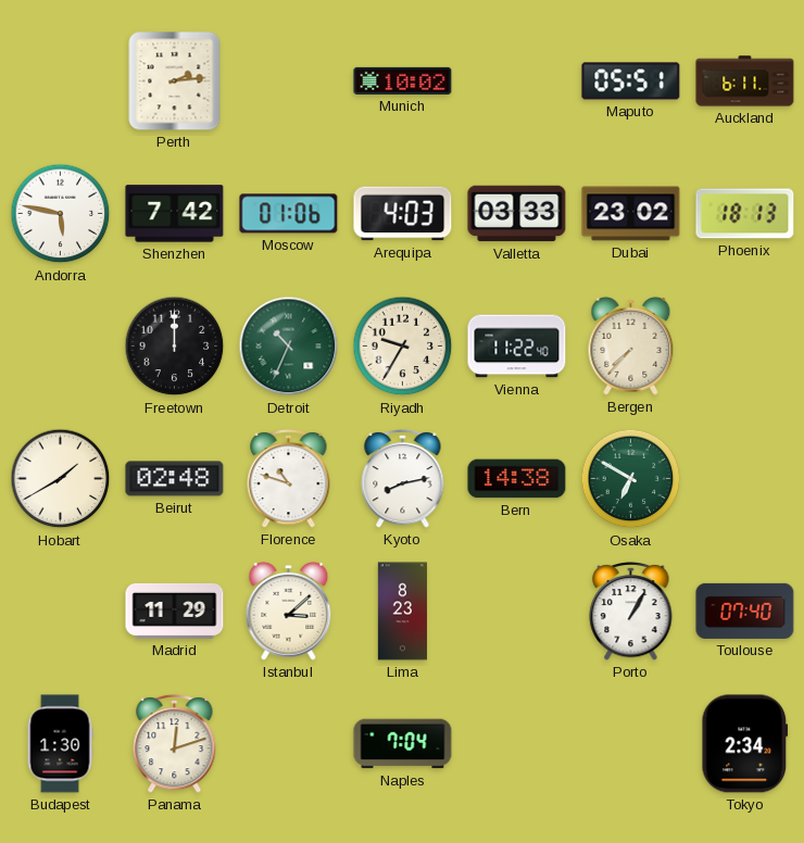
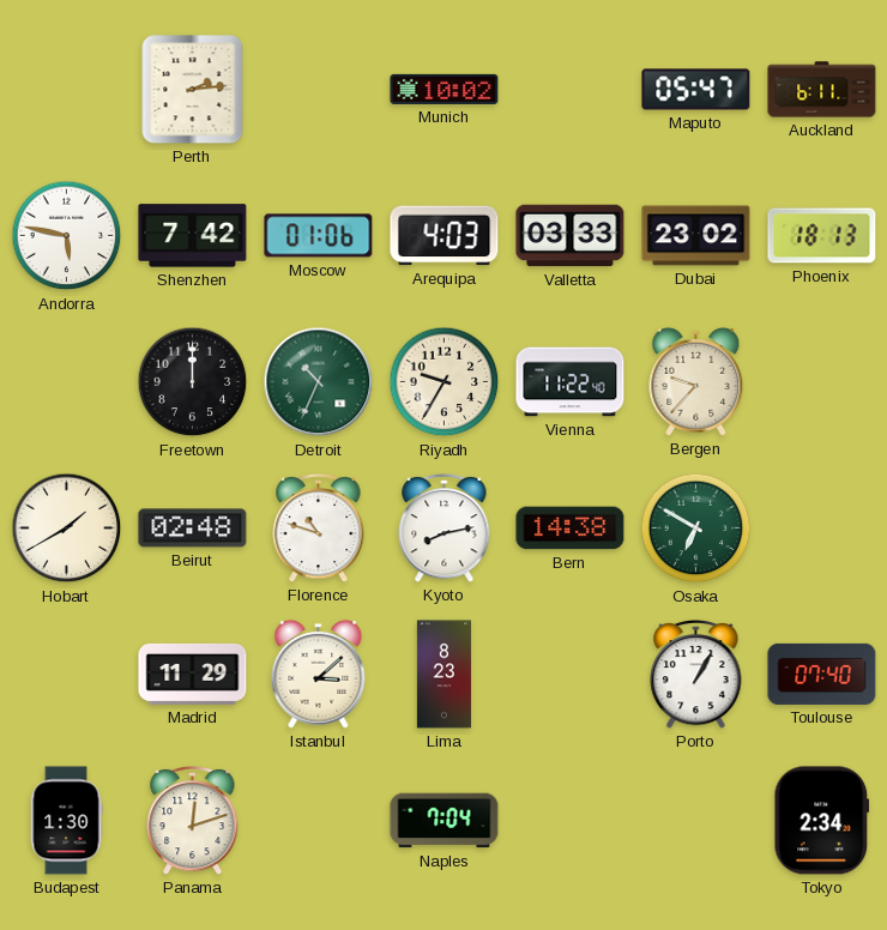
Maputo: 05:51 -> 05:47 (696, 90)
Bergen: 7:37 -> 9:37 (696, 381)
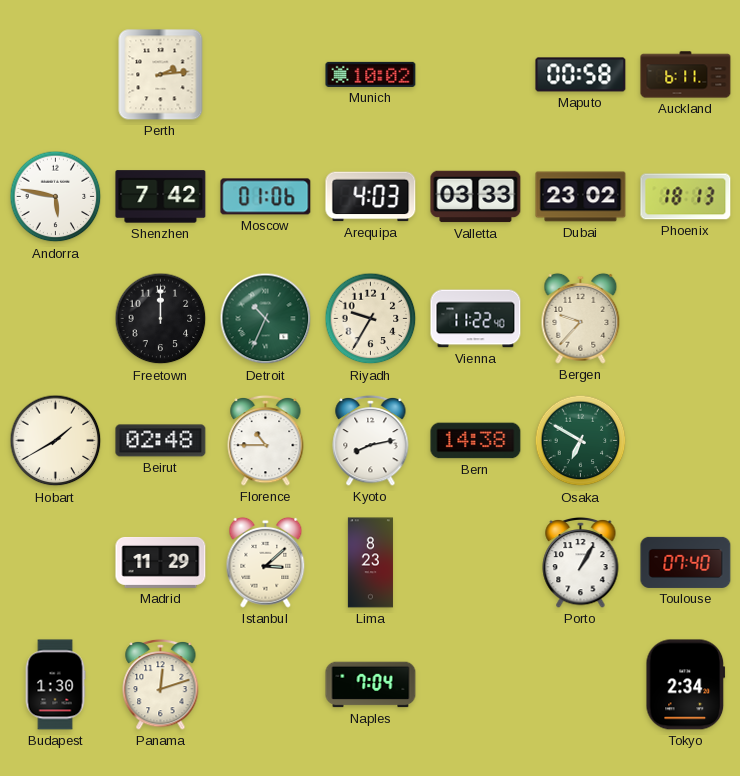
Maputo: 05:47 -> 00:58 (581, 75)
Florence: 10:48 -> 10:45 (266, 440)
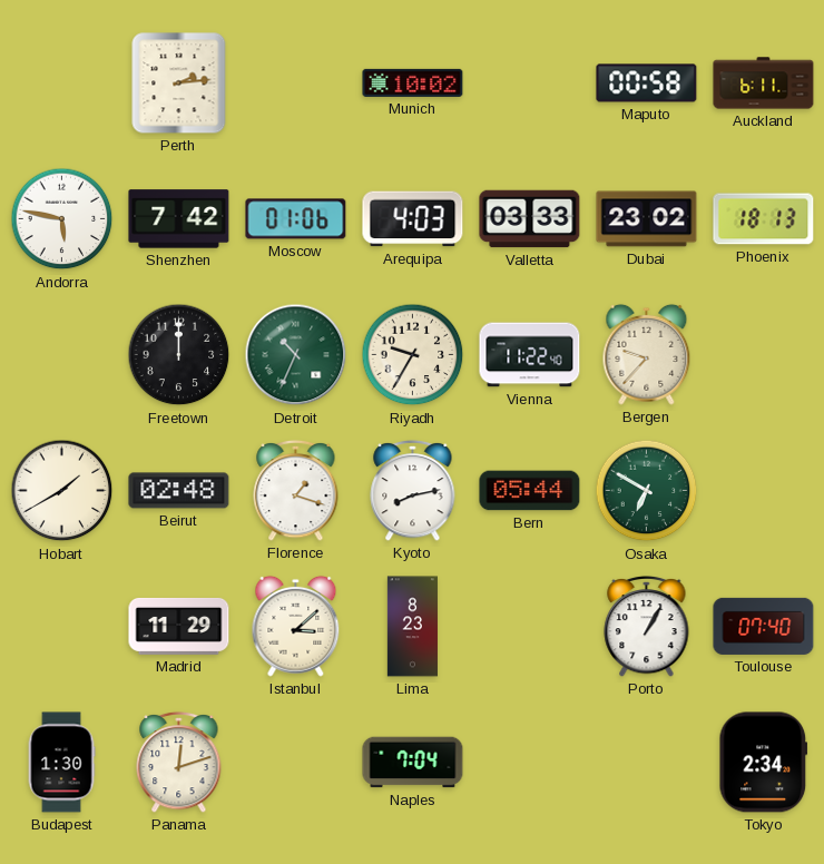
Florence: 10:45 -> 1:18 (296, 490)
Bern: 14:38 -> 05:44 (530, 491)
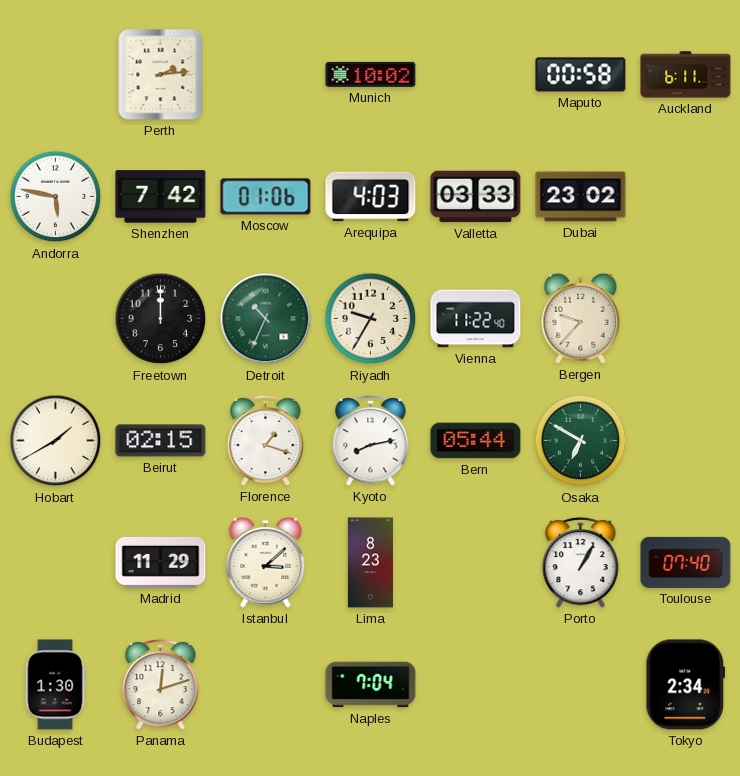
Phoenix: 18:13 -> none (764, 219)
Beirut: 02:48 -> 02:15 (161, 441)
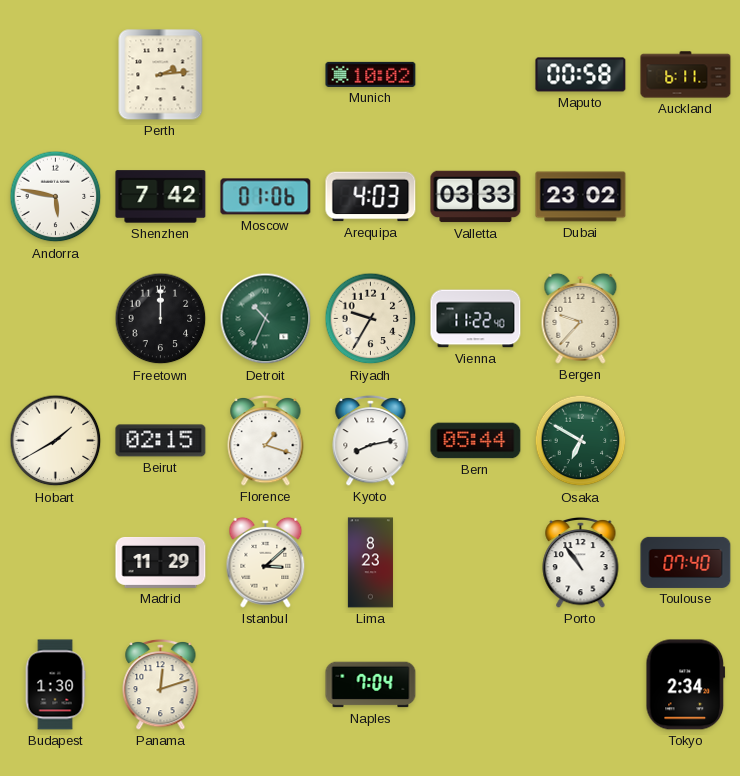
Porto: 1:05 -> 10:54 (581, 562)
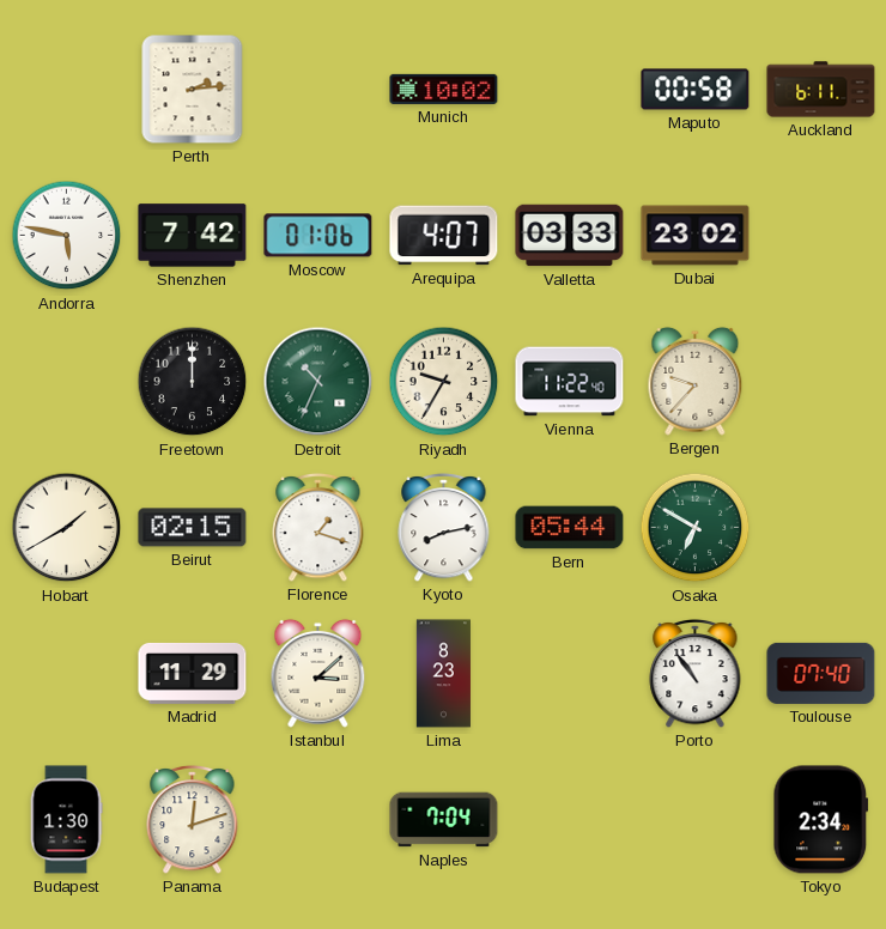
Arequipa: 4:03 -> 4:07 (444, 236)
